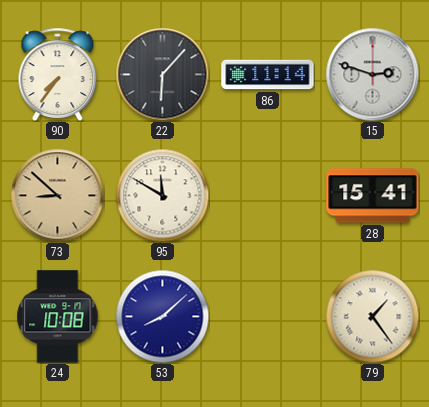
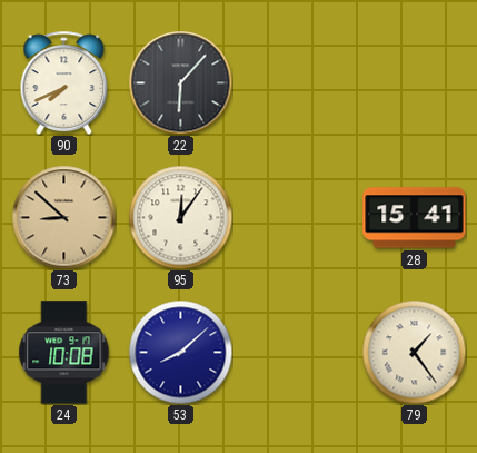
90: 7:36 -> 7:41 (64, 82)
86: 11:14 -> none (268, 75)
15: 2:48 -> none (372, 74)
95: 11:50 -> 12:06 (180, 217)
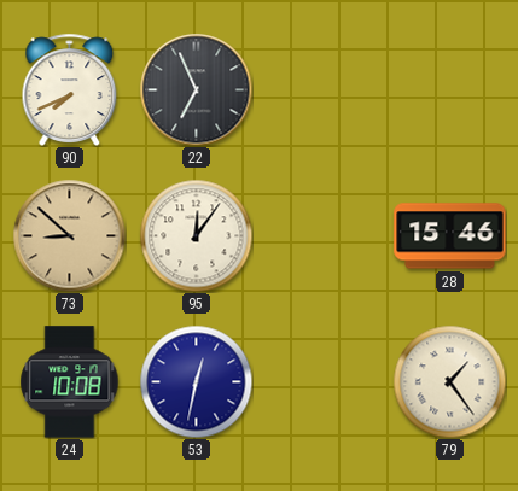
22: 6:07 -> 6:56 (196, 89)
28: 15:41 -> 15:46 (450, 236)
53: 8:08 -> 12:32 (196, 381)
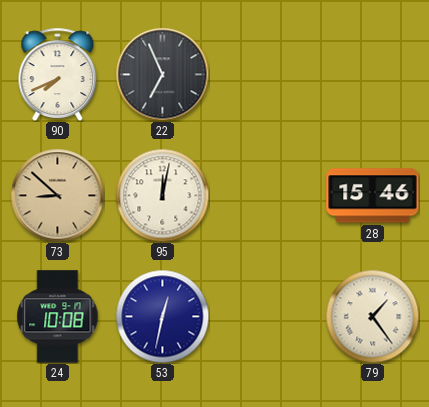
95: 12:06 -> 12:02 (162, 195)
